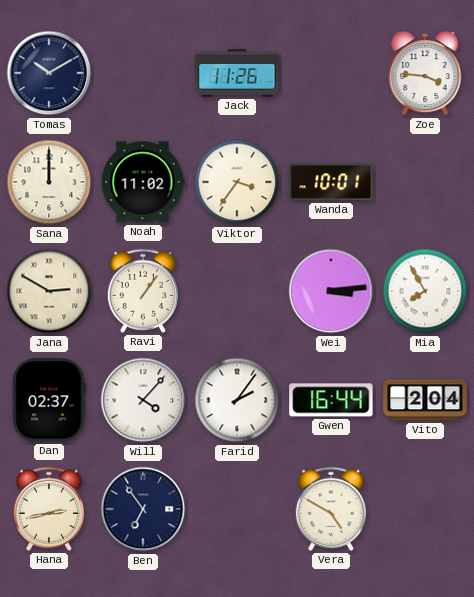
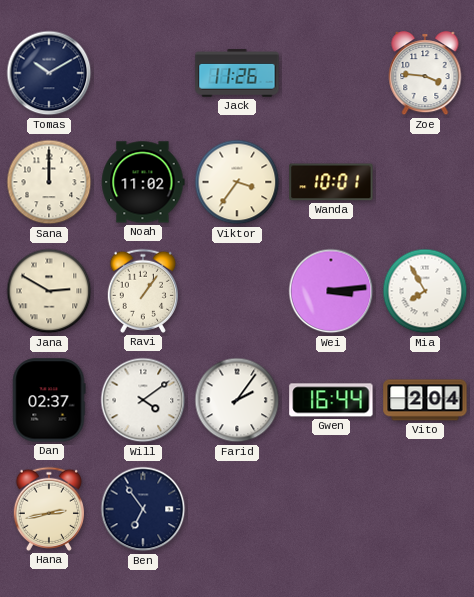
Will: 4:07 -> 4:09 (143, 400)
Vera: 4:50 -> none (330, 509)
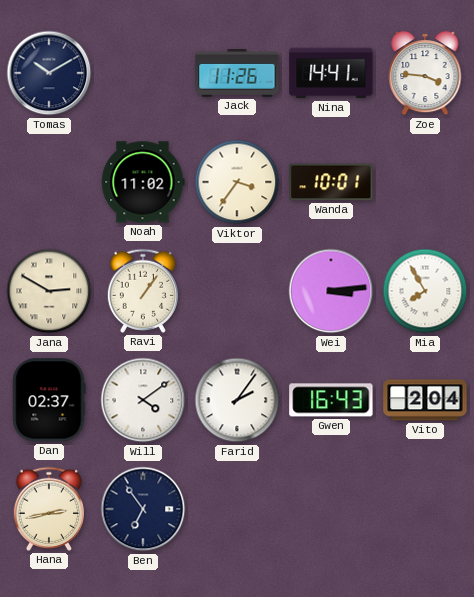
Nina: none -> 14:41 (331, 73)
Sana: 12:00 -> none (49, 182)
Gwen: 16:44 -> 16:43 (331, 400)
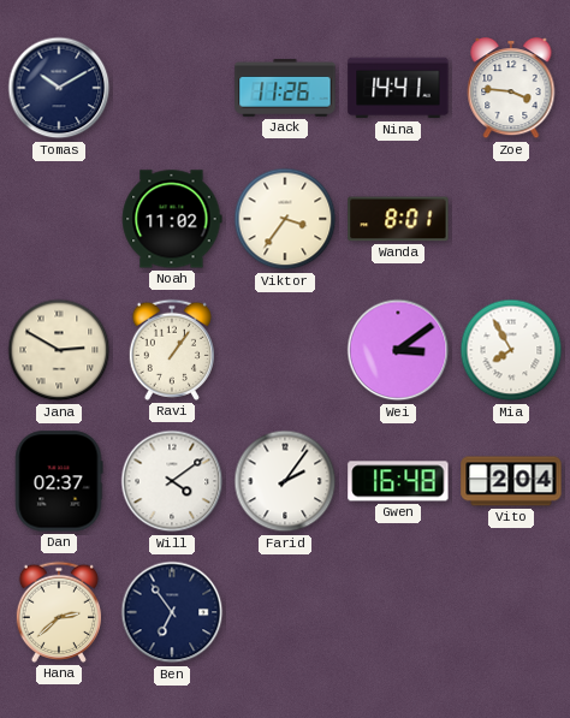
Wanda: 10:01 -> 8:01 (398, 219)
Wei: 3:14 -> 3:09 (398, 350)
Gwen: 16:43 -> 16:48 (398, 481)
Hana: 2:43 -> 2:38 (58, 612)
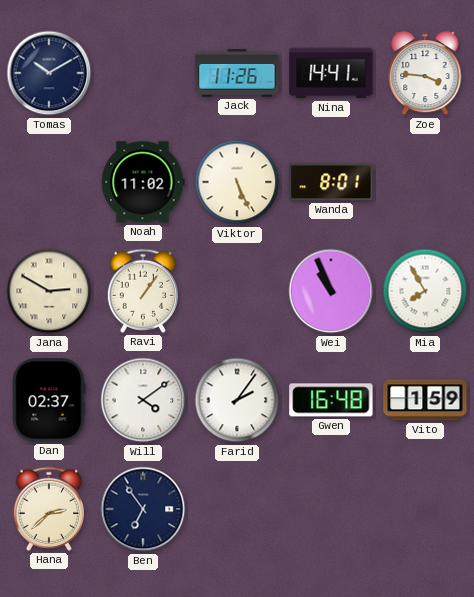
Viktor: 3:36 -> 5:26 (237, 182)
Wei: 3:09 -> 10:56 (331, 291)
Vito: 2:04 -> 1:59 (425, 400)
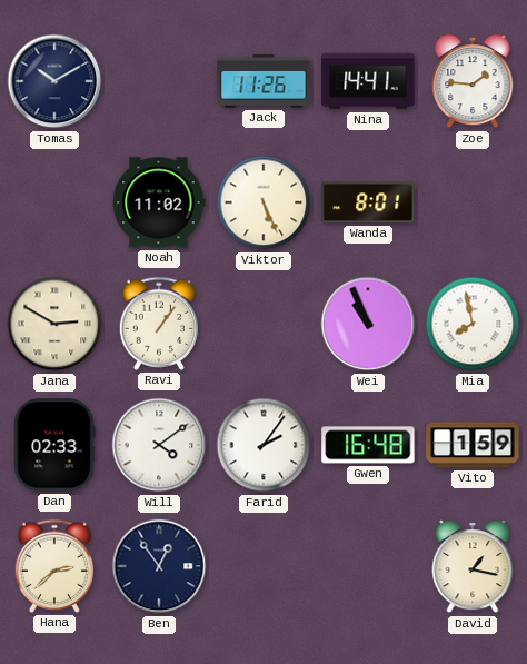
Zoe: 3:46 -> 1:46 (473, 82)
Mia: 7:55 -> 7:58 (473, 324)
Dan: 02:37 -> 02:33 (54, 445)
Ben: 6:54 -> 12:54 (159, 566)
David: none -> 1:17 (473, 567)
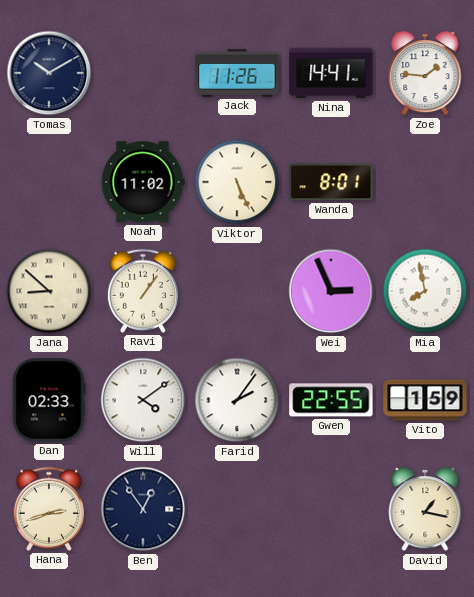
Jana: 2:50 -> 8:52 (49, 291)
Wei: 10:56 -> 2:56 (331, 291)
Gwen: 16:48 -> 22:55 (331, 400)
Hana: 2:38 -> 2:42 (48, 509)
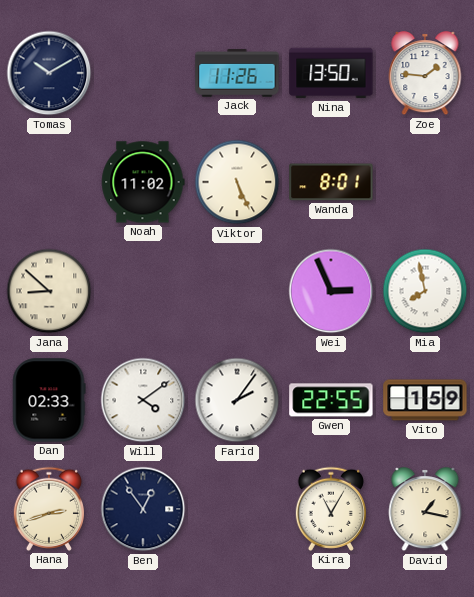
Nina: 14:41 -> 13:50 (331, 73)
Ravi: 1:06 -> none (142, 291)
Kira: none -> 11:05 (330, 509)
